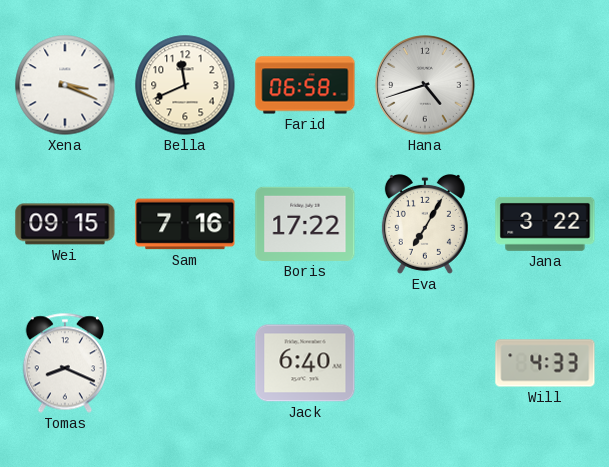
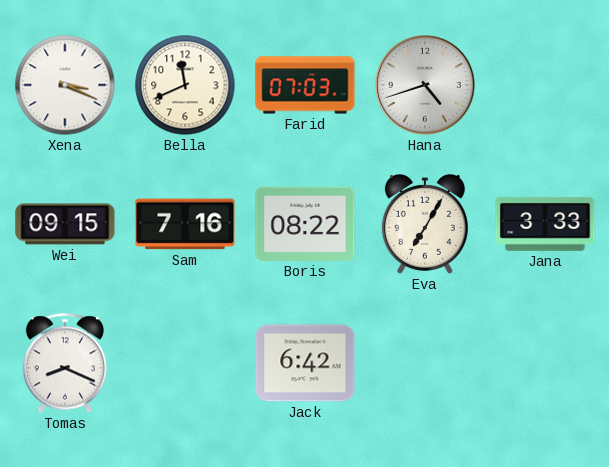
Farid: 06:58 -> 07:03 (305, 85)
Boris: 17:22 -> 08:22 (305, 224)
Jana: 3:22 -> 3:33 (545, 224)
Jack: 6:40 -> 6:42 (305, 363)
Will: 4:33 -> none (545, 363)
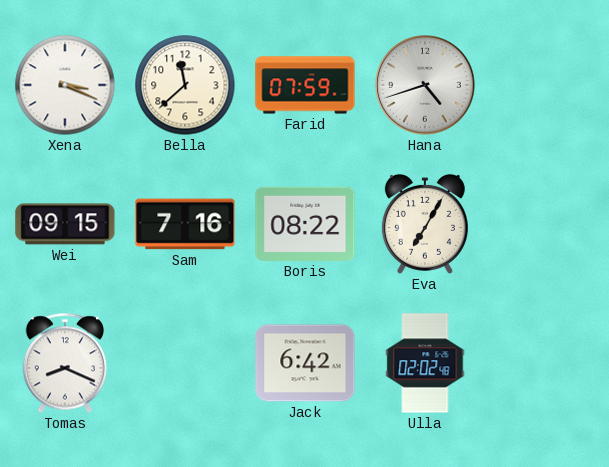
Bella: 11:41 -> 11:38 (185, 85)
Farid: 07:03 -> 07:59 (305, 85)
Jana: 3:33 -> none (545, 224)
Ulla: none -> 02:02 (425, 363)
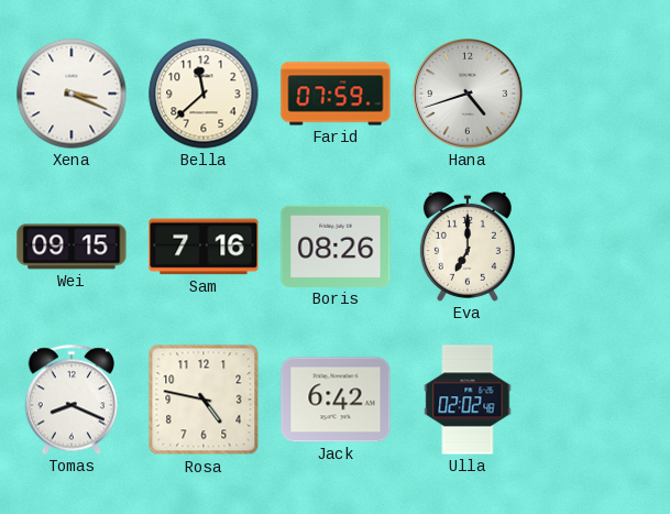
Boris: 08:22 -> 08:26 (336, 247)
Eva: 7:05 -> 7:00 (468, 247)
Rosa: none -> 4:47 (204, 400)
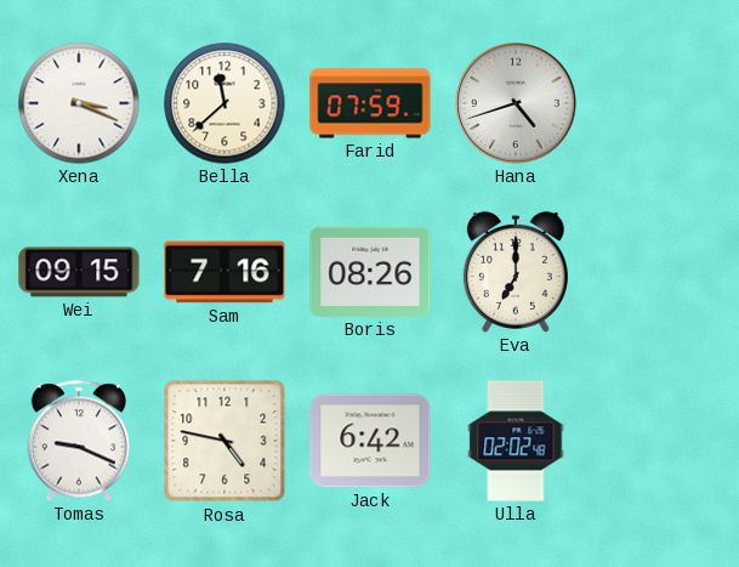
Tomas: 8:19 -> 9:19 (78, 441)
